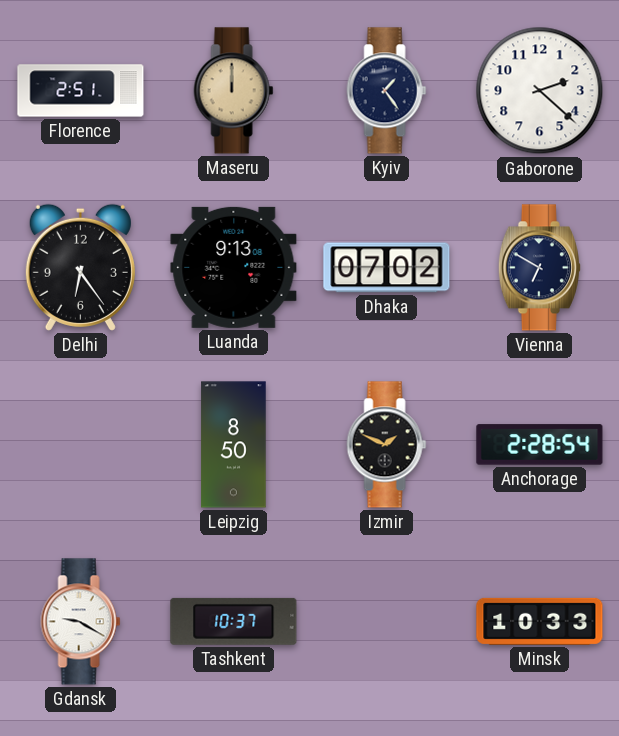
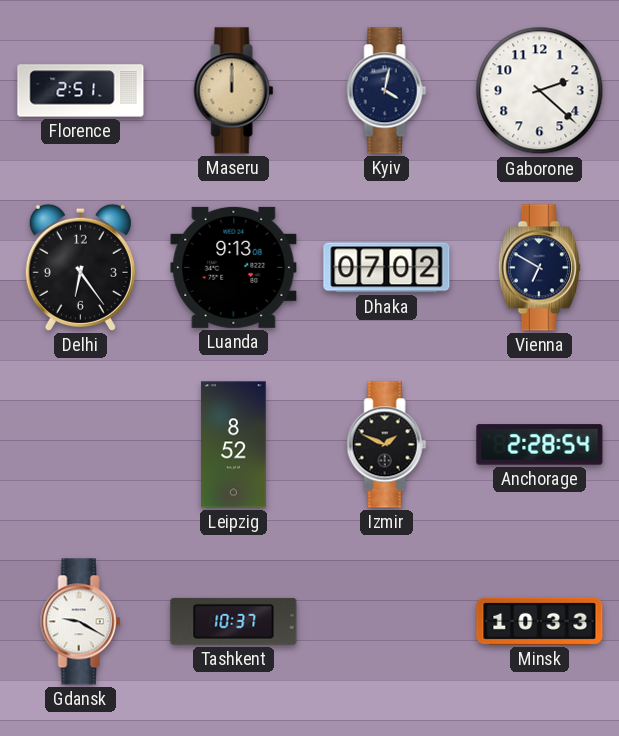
Kyiv: 1:24 -> 4:02 (387, 91)
Leipzig: 8:50 -> 8:52 (234, 445)
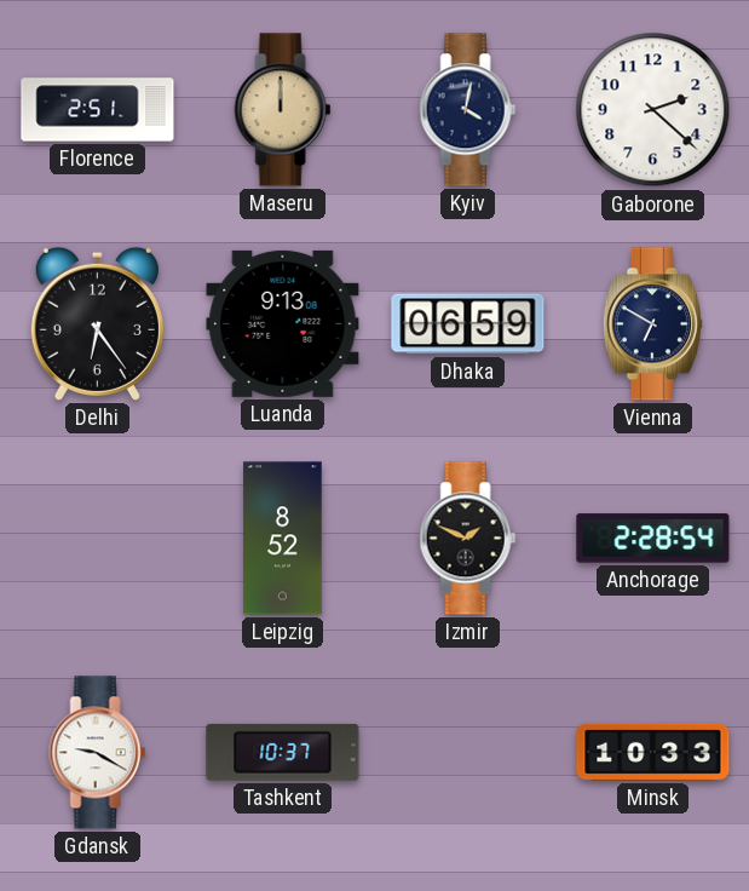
Dhaka: 07:02 -> 06:59 (468, 324)
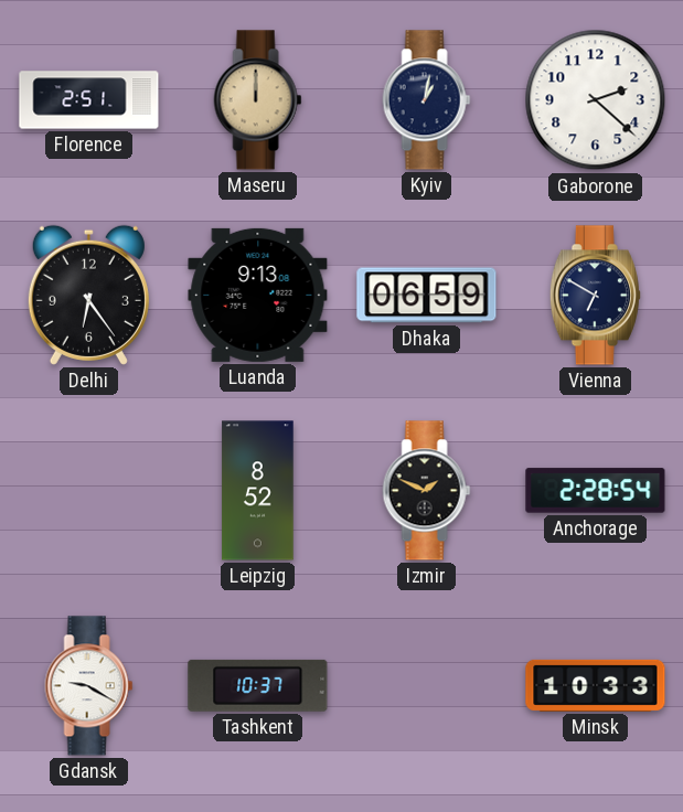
Kyiv: 4:02 -> 1:02 (427, 100)
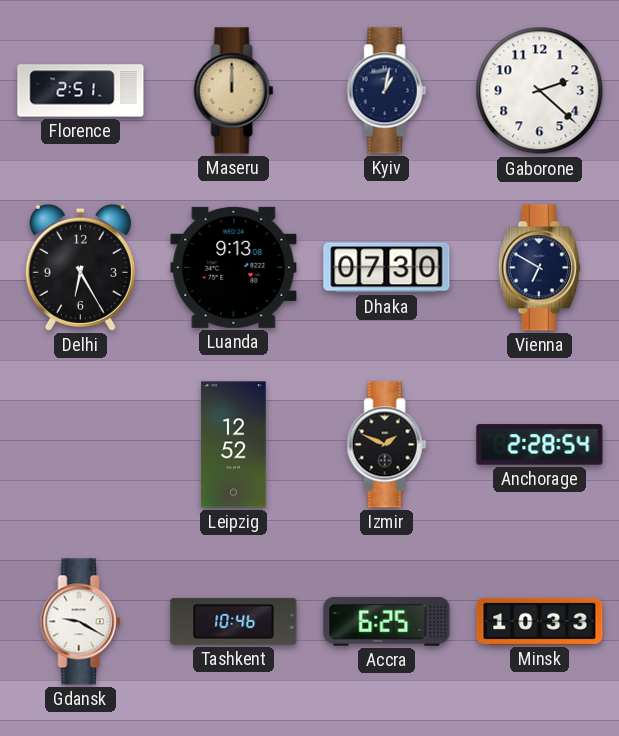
Delhi: 6:24 -> 6:25 (80, 267)
Dhaka: 06:59 -> 07:30 (387, 268)
Leipzig: 8:52 -> 12:52 (234, 445)
Tashkent: 10:37 -> 10:46 (234, 621)
Accra: none -> 6:25 (387, 621)
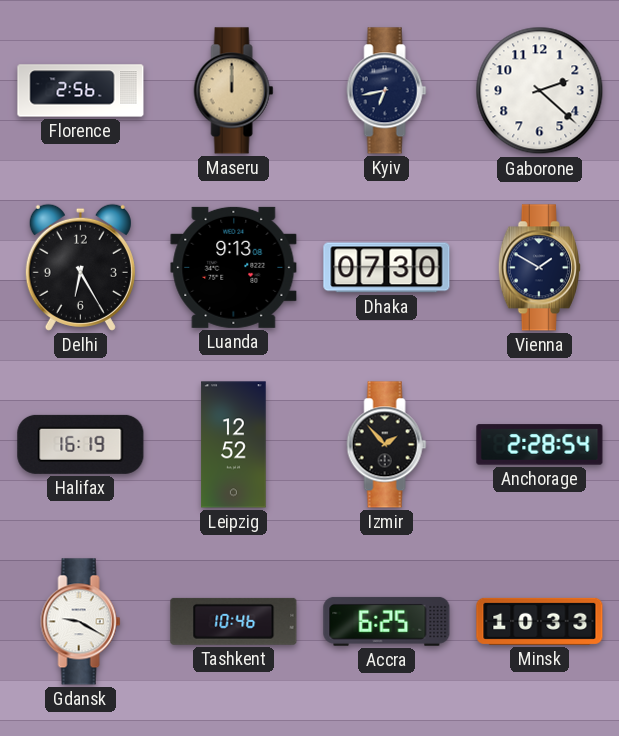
Florence: 2:51 -> 2:56 (81, 91)
Kyiv: 1:02 -> 6:43 (387, 91)
Vienna: 6:50 -> 1:50 (539, 268)
Halifax: none -> 16:19 (81, 444)
Izmir: 1:49 -> 1:53 (387, 445)
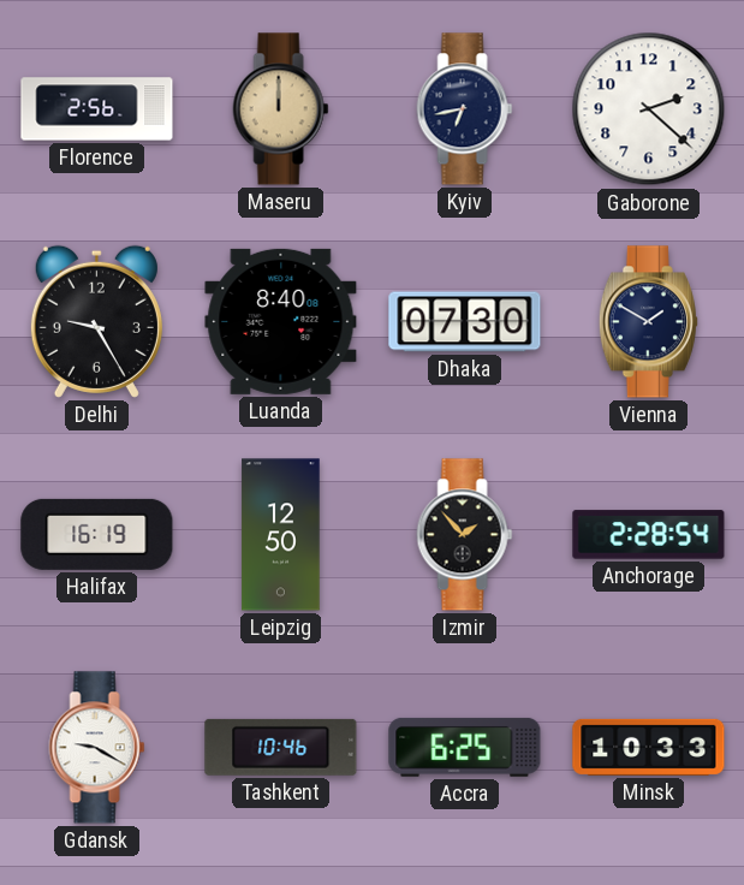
Delhi: 6:25 -> 9:25 (96, 321)
Luanda: 9:13 -> 8:40 (281, 321)
Leipzig: 12:52 -> 12:50 (281, 535)
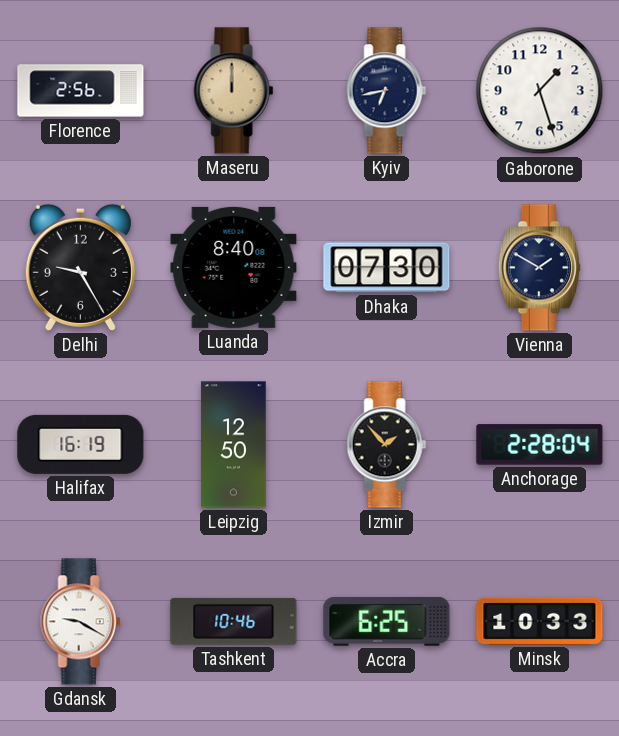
Gaborone: 2:22 -> 1:27 (540, 91)
Anchorage: 2:28:54 -> 2:28:04 (540, 445)
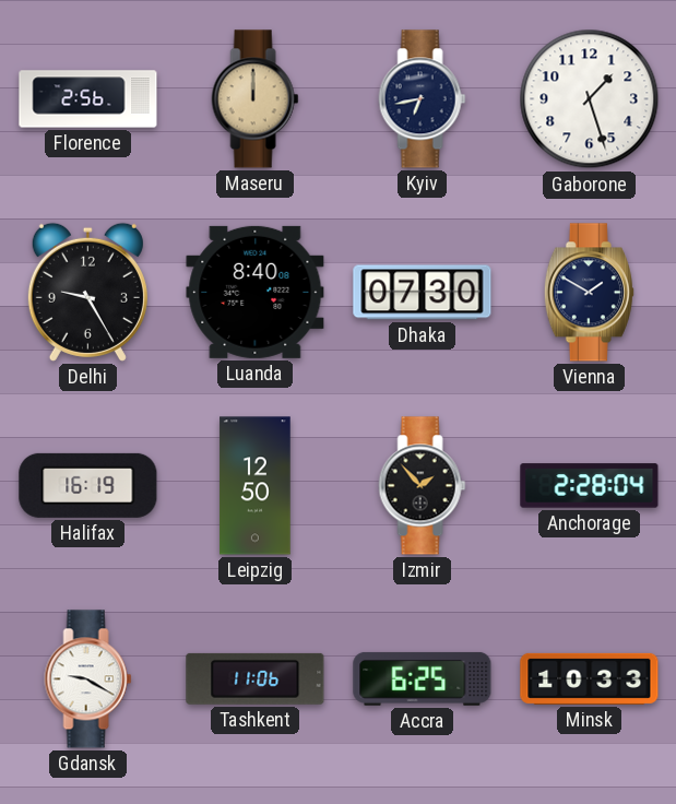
Tashkent: 10:46 -> 11:06 (256, 678)
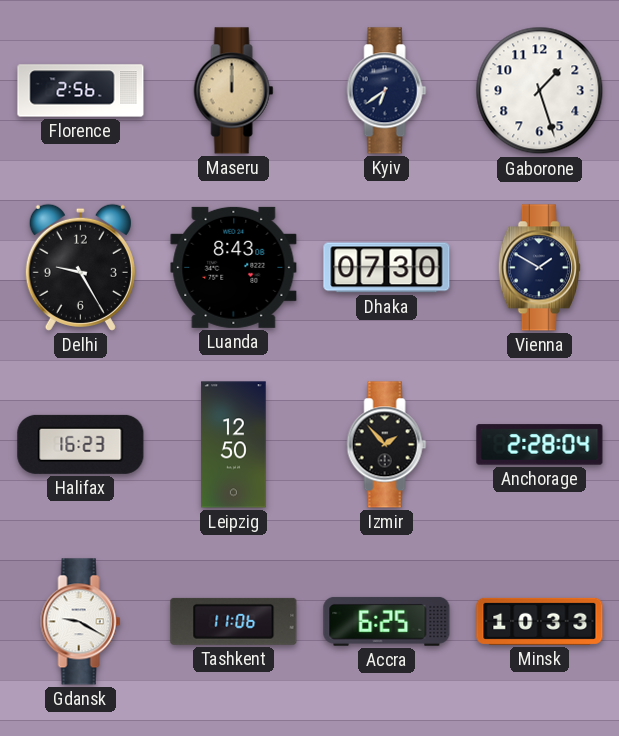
Kyiv: 6:43 -> 6:39 (387, 91)
Luanda: 8:40 -> 8:43 (234, 267)
Halifax: 16:19 -> 16:23 (81, 444)
